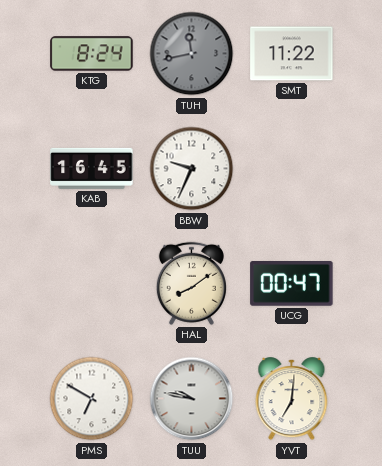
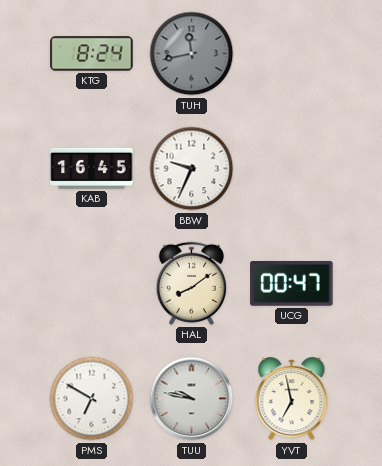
SMT: 11:22 -> none (292, 54)
YVT: 7:01 -> 6:58 (292, 399)
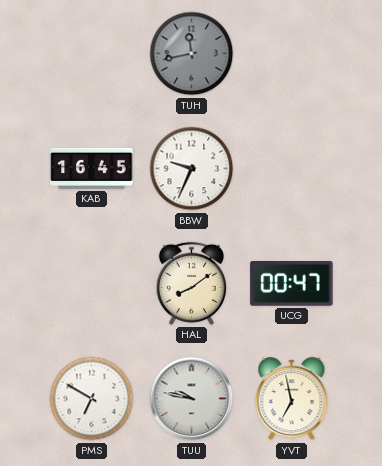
KTG: 8:24 -> none (92, 54)
